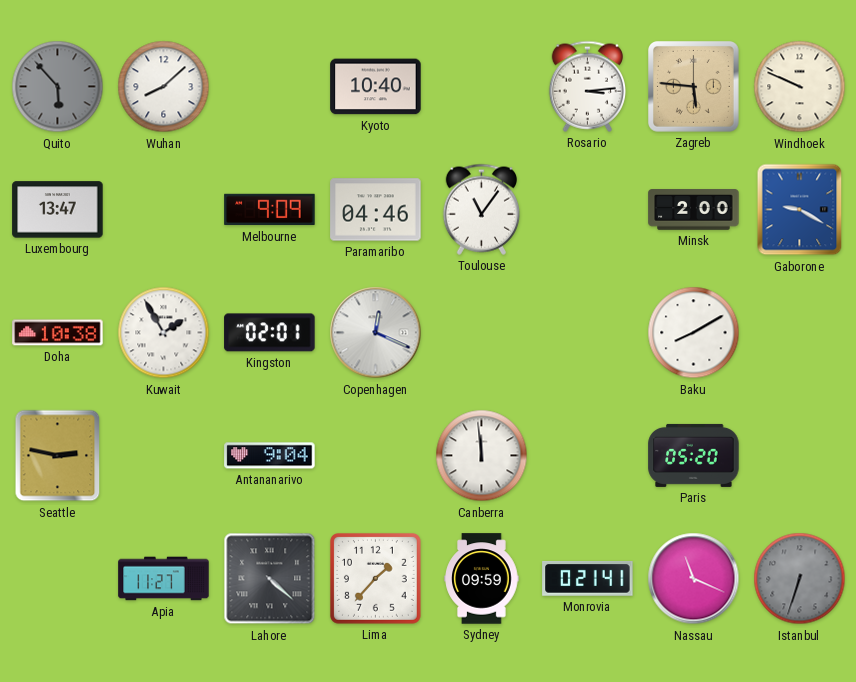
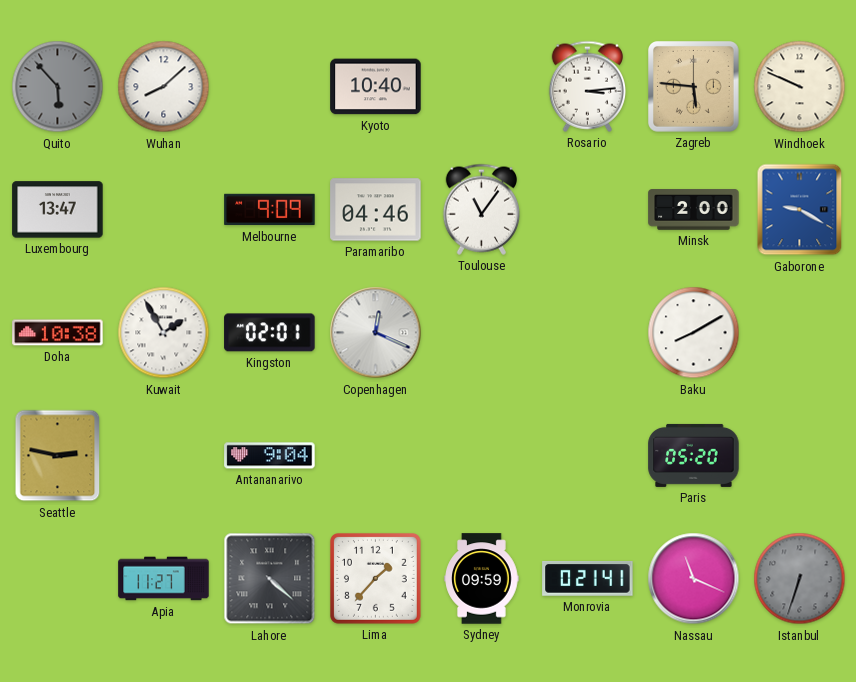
Canberra: 11:59 -> none (482, 456)
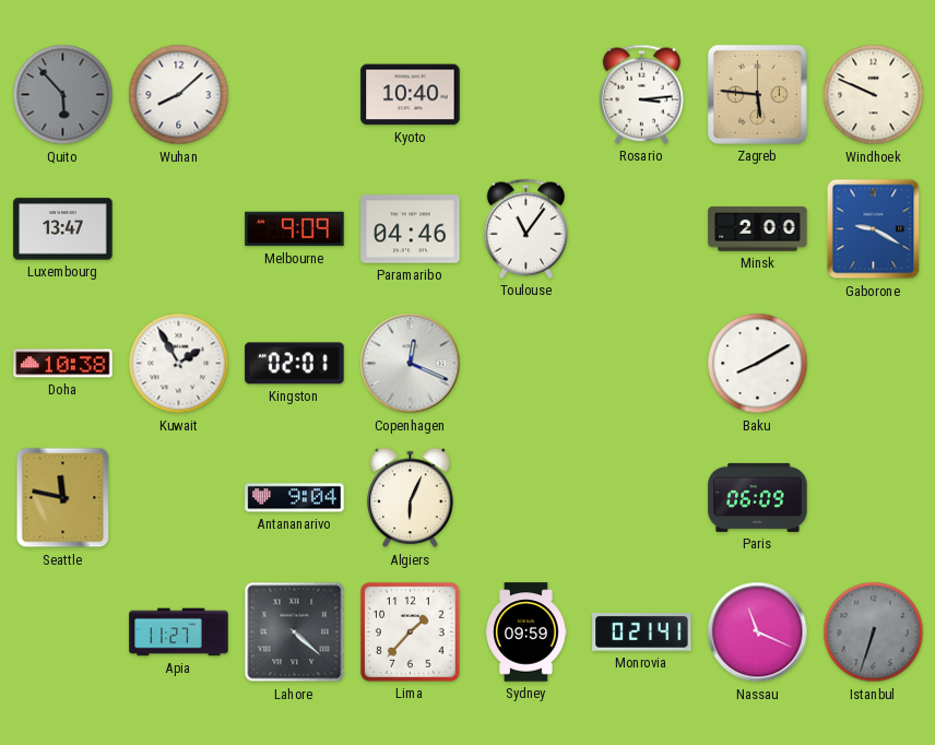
Seattle: 2:47 -> 11:47 (63, 498)
Algiers: none -> 6:04 (411, 498)
Paris: 05:20 -> 06:09 (758, 497)
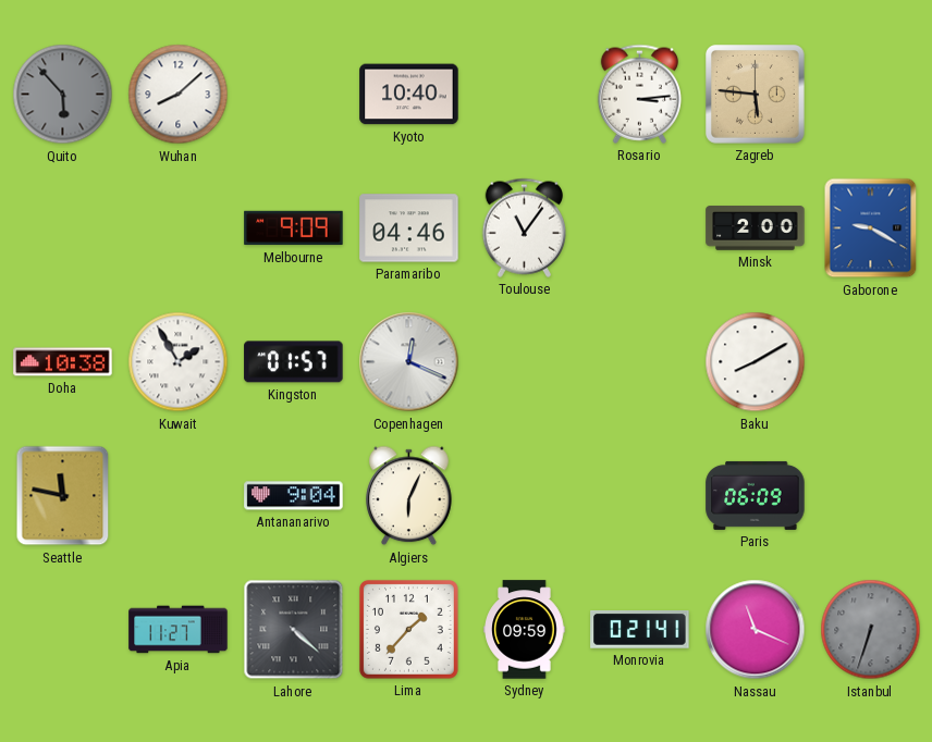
Windhoek: 9:49 -> none (874, 95)
Luxembourg: 13:47 -> none (63, 229)
Kingston: 02:01 -> 01:57 (294, 362)
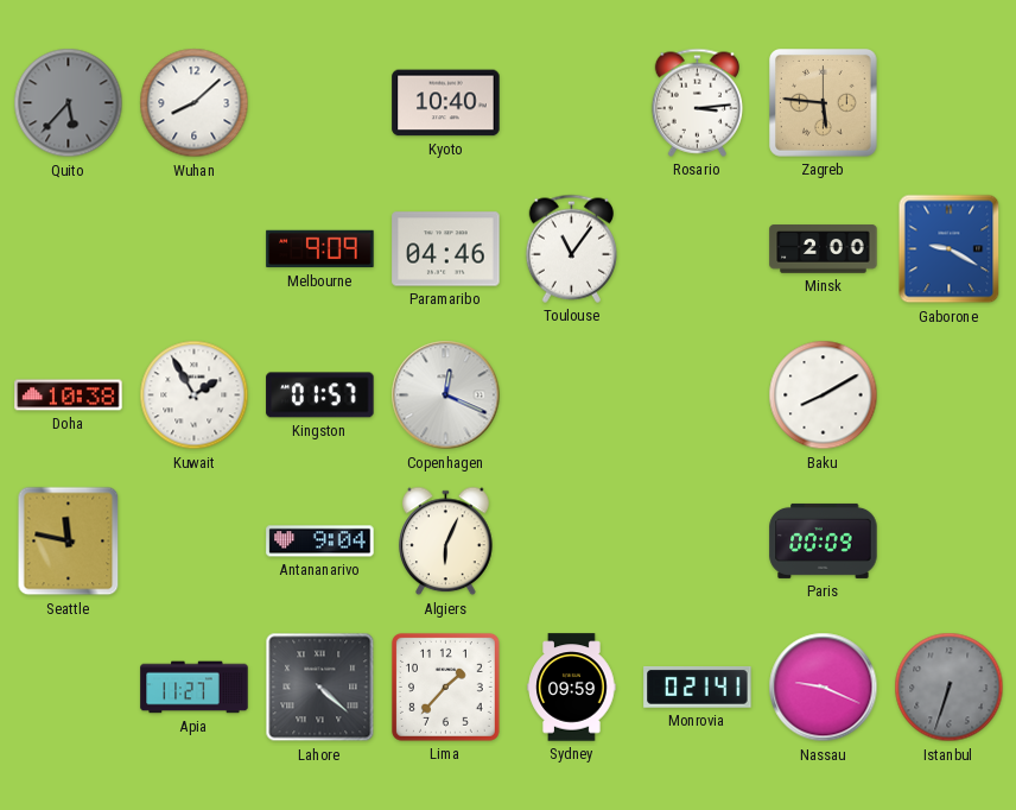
Quito: 5:53 -> 5:37 (69, 103)
Paris: 06:09 -> 00:09 (824, 540)
Nassau: 11:19 -> 9:19 (824, 688)
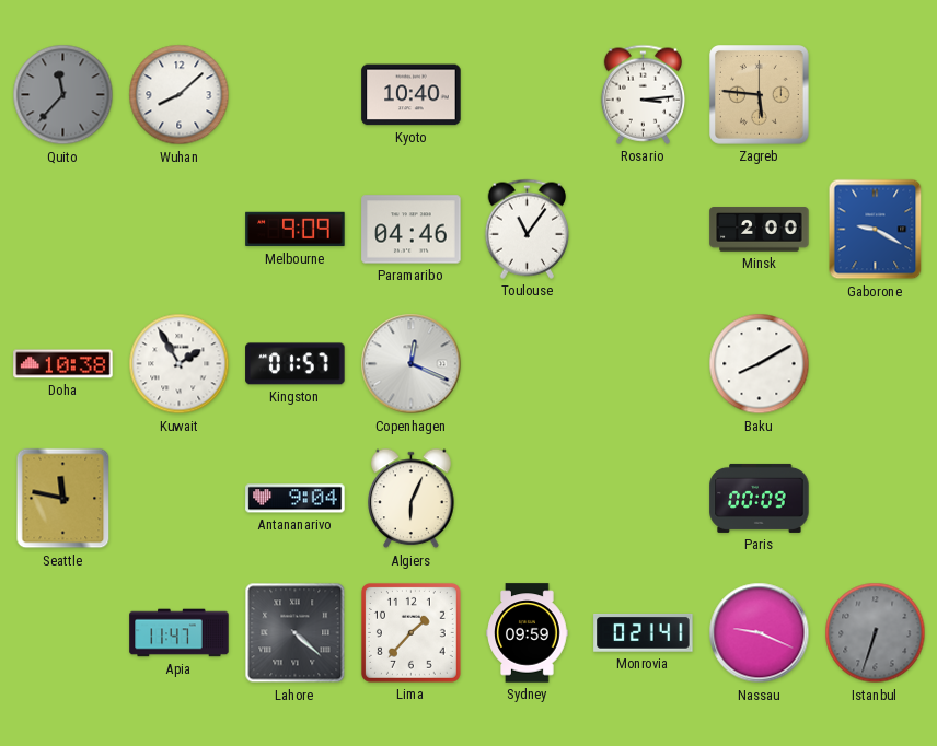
Quito: 5:37 -> 11:37 (63, 95)
Apia: 11:27 -> 11:47 (180, 633)
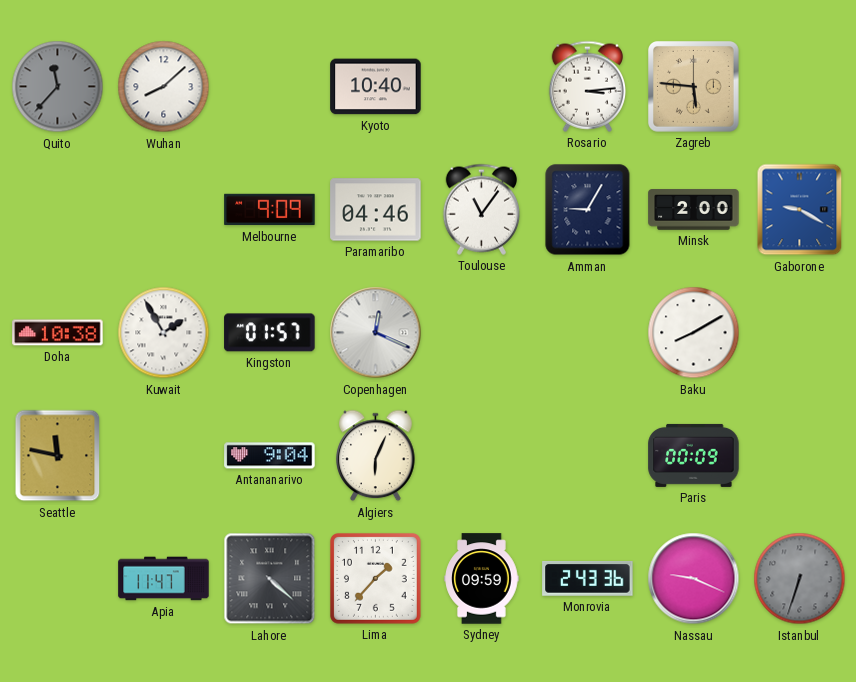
Amman: none -> 9:05 (588, 210)
Monrovia: 0:21 -> 2:43 (588, 579)
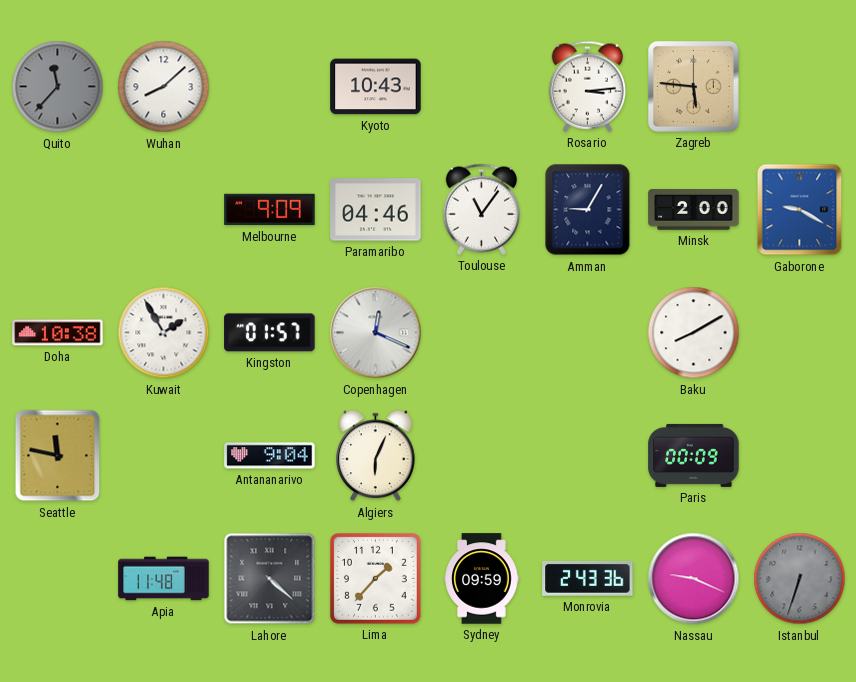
Kyoto: 10:40 -> 10:43 (376, 87)
Apia: 11:47 -> 11:48 (164, 579)
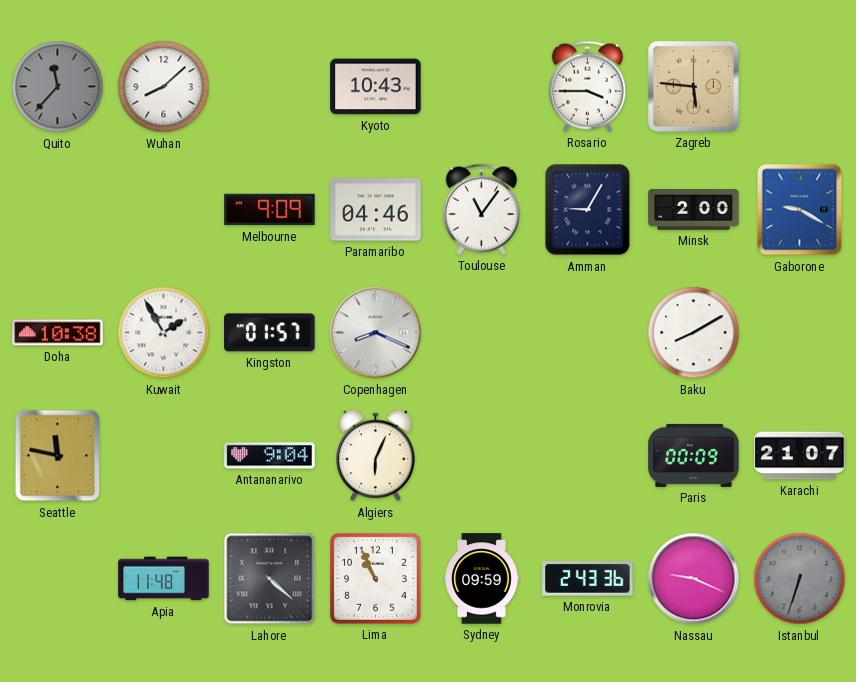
Rosario: 3:14 -> 3:45 (587, 86)
Copenhagen: 12:19 -> 8:19 (376, 333)
Karachi: none -> 21:07 (800, 456)
Lima: 1:37 -> 10:56 (375, 578)
